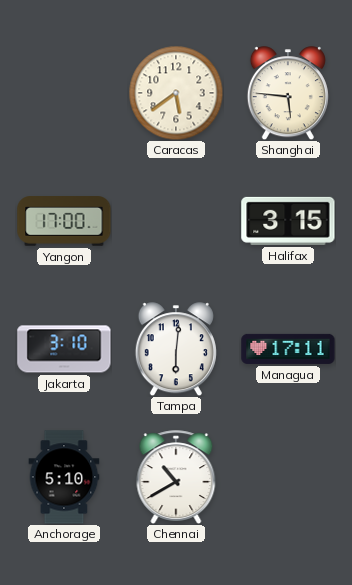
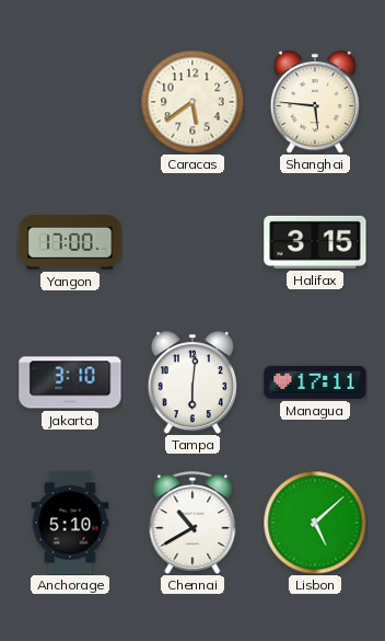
Lisbon: none -> 5:08 (315, 523)
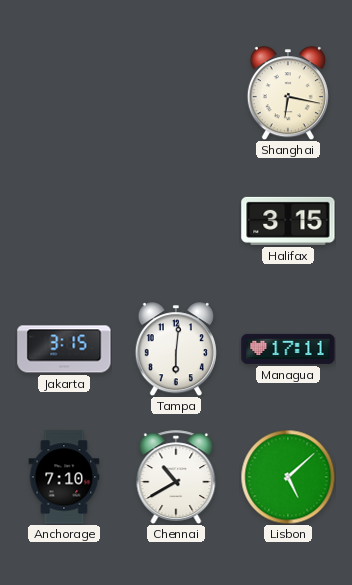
Caracas: 5:39 -> none (192, 102)
Shanghai: 5:46 -> 6:17 (288, 93)
Yangon: 17:00 -> none (70, 242)
Jakarta: 3:10 -> 3:15 (64, 349)
Anchorage: 5:10 -> 7:10 (64, 477)
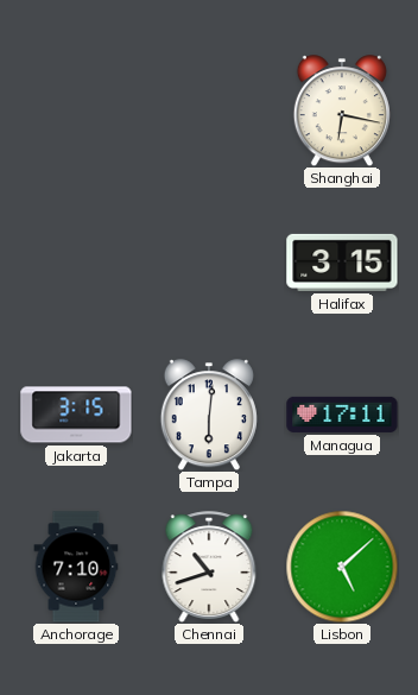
Chennai: 10:40 -> 10:42 (209, 567)
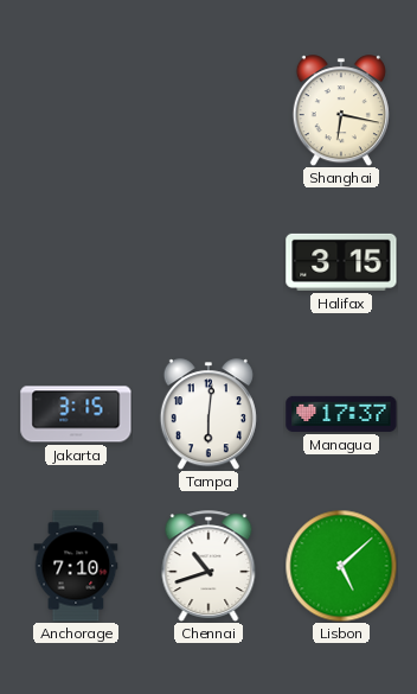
Managua: 17:11 -> 17:37 (341, 414)
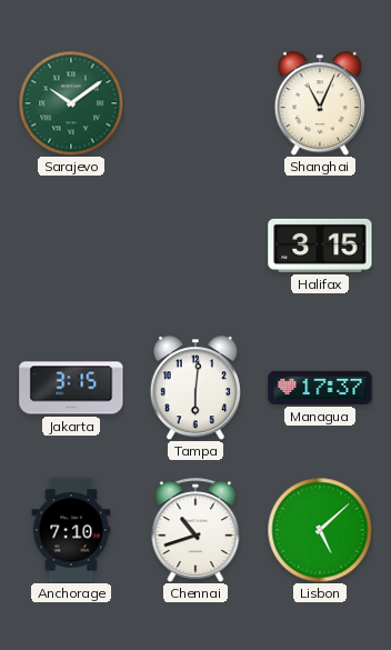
Sarajevo: none -> 10:09 (71, 103)
Shanghai: 6:17 -> 11:04 (320, 103)
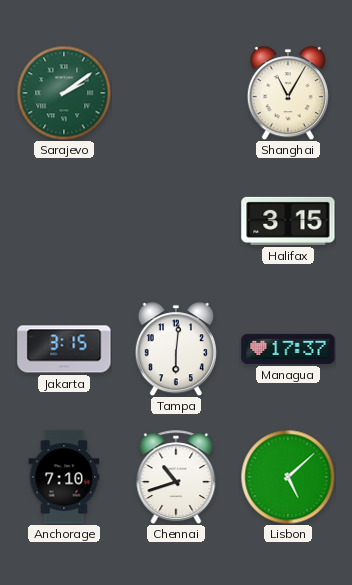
Sarajevo: 10:09 -> 2:09 (64, 93)
Shanghai: 11:04 -> 11:05 (288, 93)
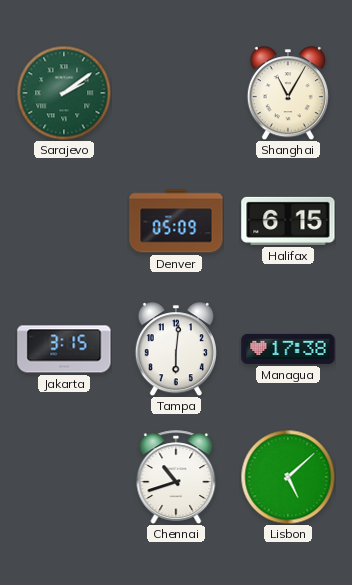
Denver: none -> 05:09 (176, 221)
Halifax: 3:15 -> 6:15 (288, 221)
Managua: 17:37 -> 17:38 (288, 349)
Anchorage: 7:10 -> none (64, 477)
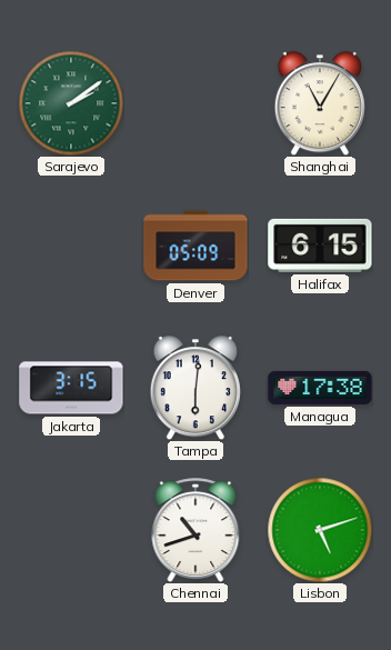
Lisbon: 5:08 -> 5:12 (320, 530)
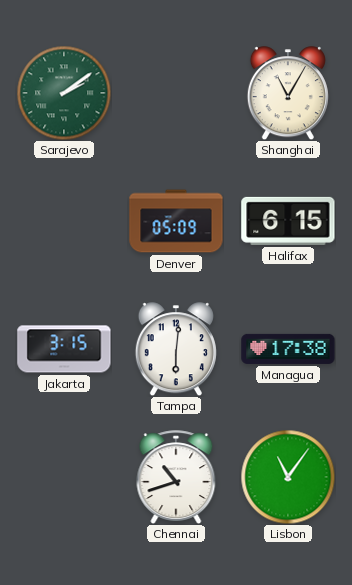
Lisbon: 5:12 -> 11:06 (288, 477)
